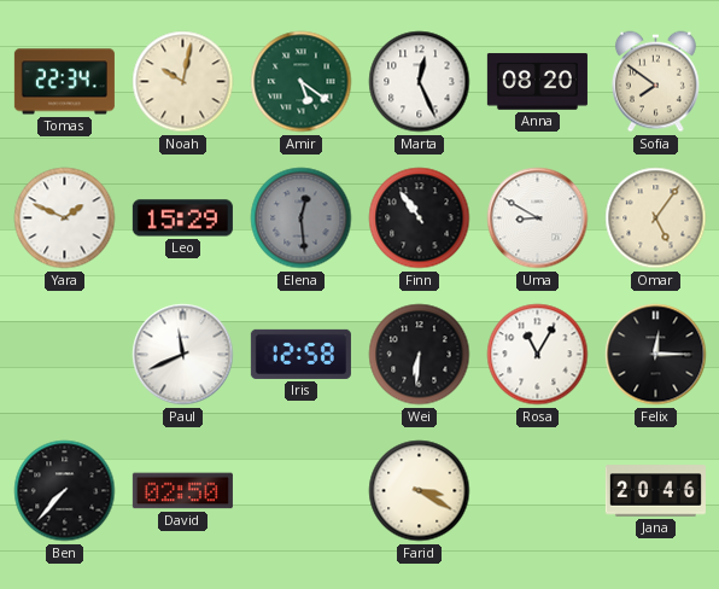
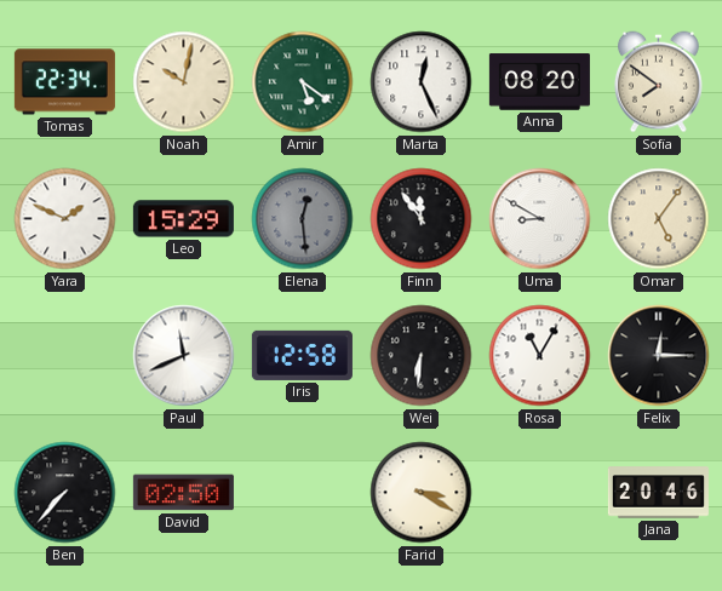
Finn: 10:54 -> 11:54 (422, 219)
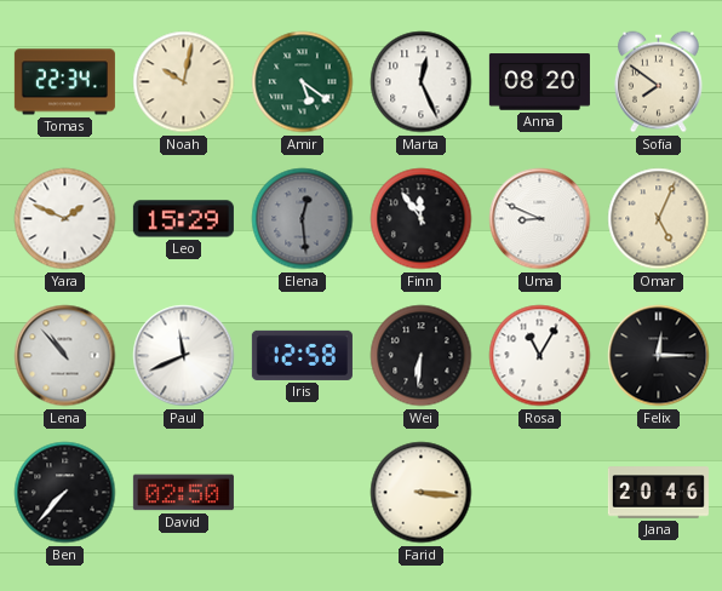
Uma: 8:50 -> 8:49 (540, 219)
Omar: 5:06 -> 5:04 (659, 219)
Lena: none -> 10:53 (65, 356)
Farid: 3:20 -> 3:16 (422, 493)
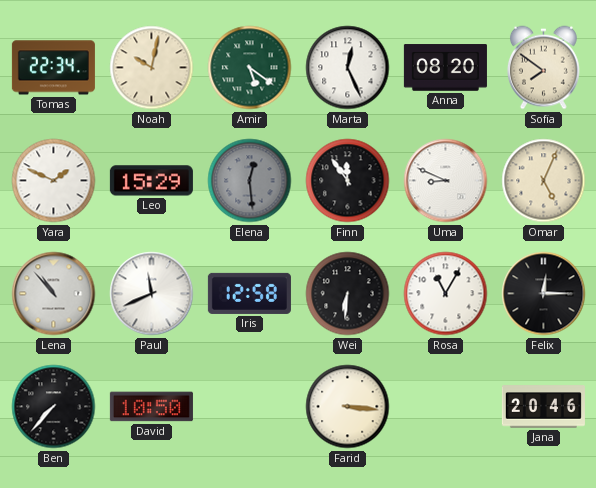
David: 02:50 -> 10:50 (151, 407)
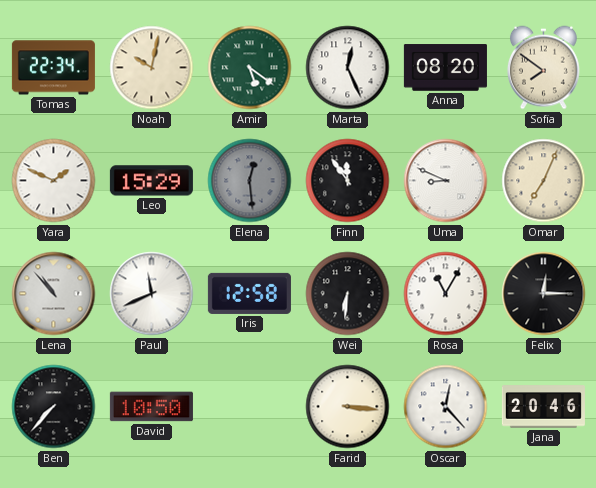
Omar: 5:04 -> 7:04 (544, 181)
Oscar: none -> 12:23 (446, 407)
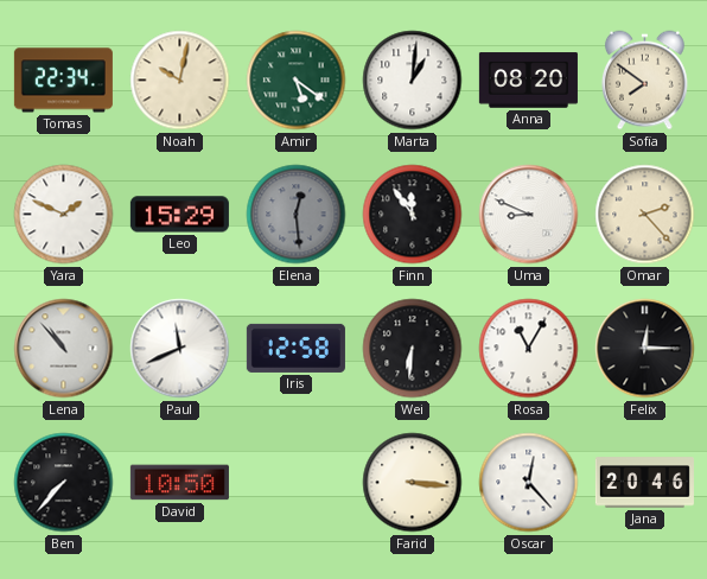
Marta: 12:26 -> 1:01 (413, 81)
Omar: 7:04 -> 2:23 (645, 215)
